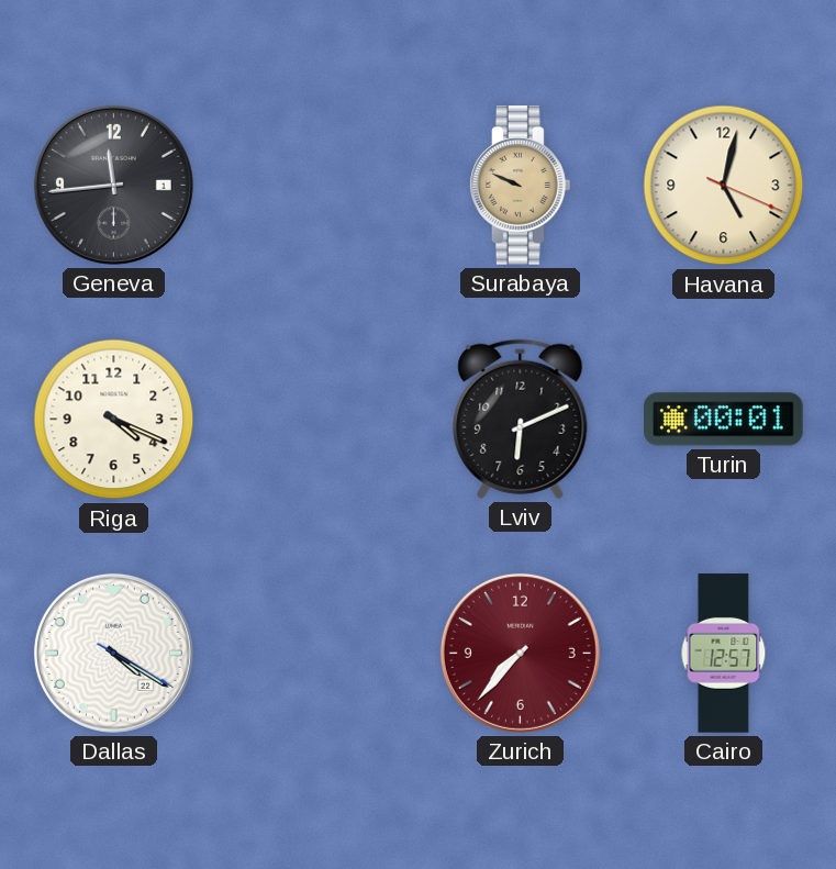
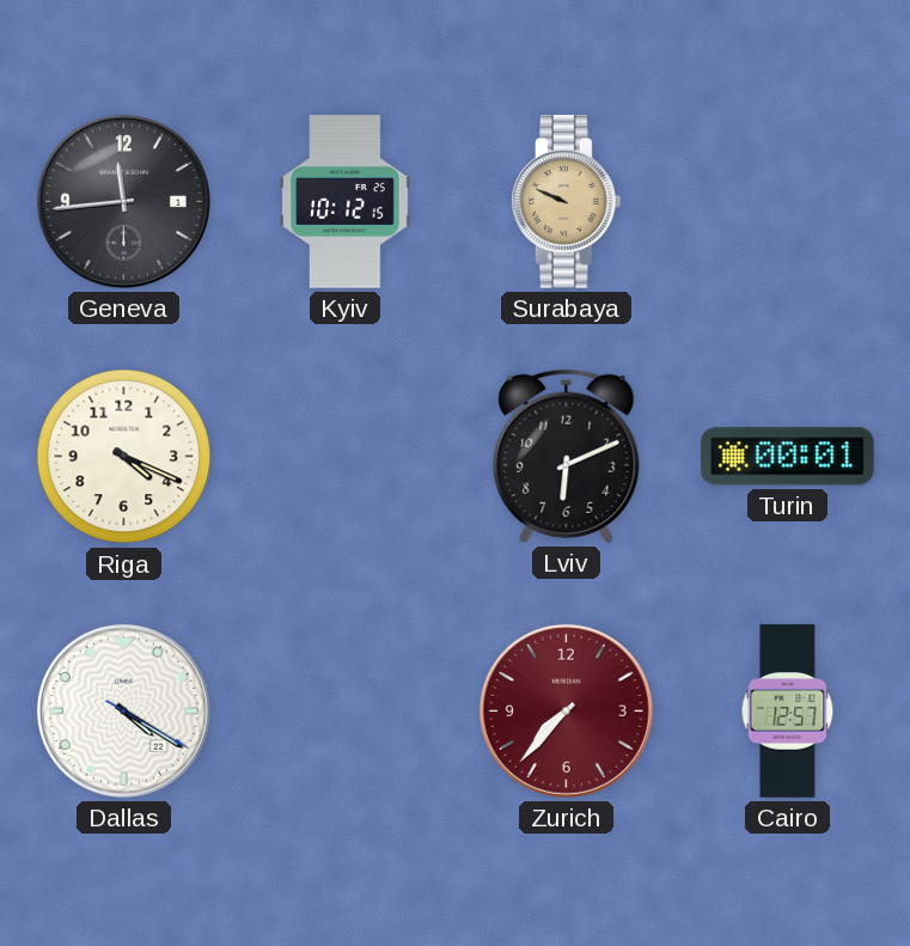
Kyiv: none -> 10:12 (346, 202)
Havana: 5:02 -> none (724, 186)
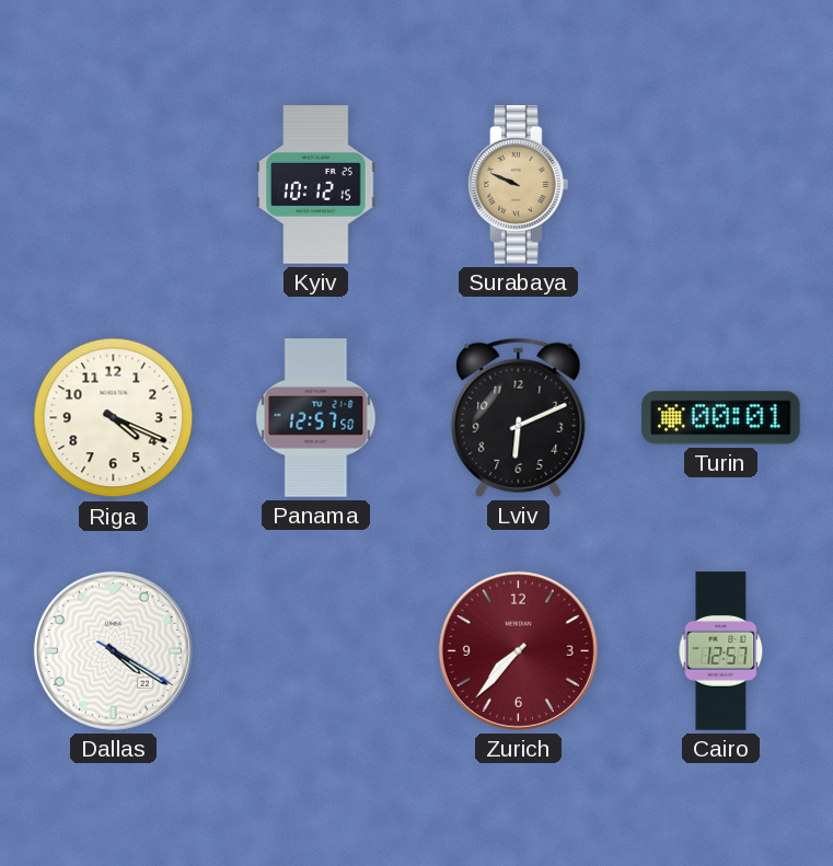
Geneva: 11:44 -> none (123, 201)
Panama: none -> 12:57 (316, 418)
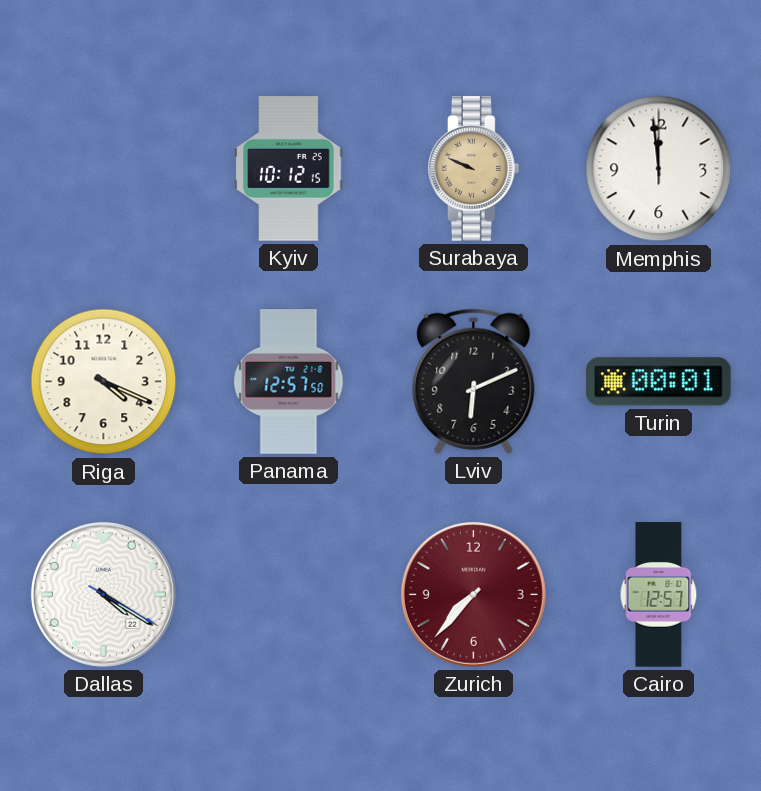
Memphis: none -> 11:59 (659, 169)
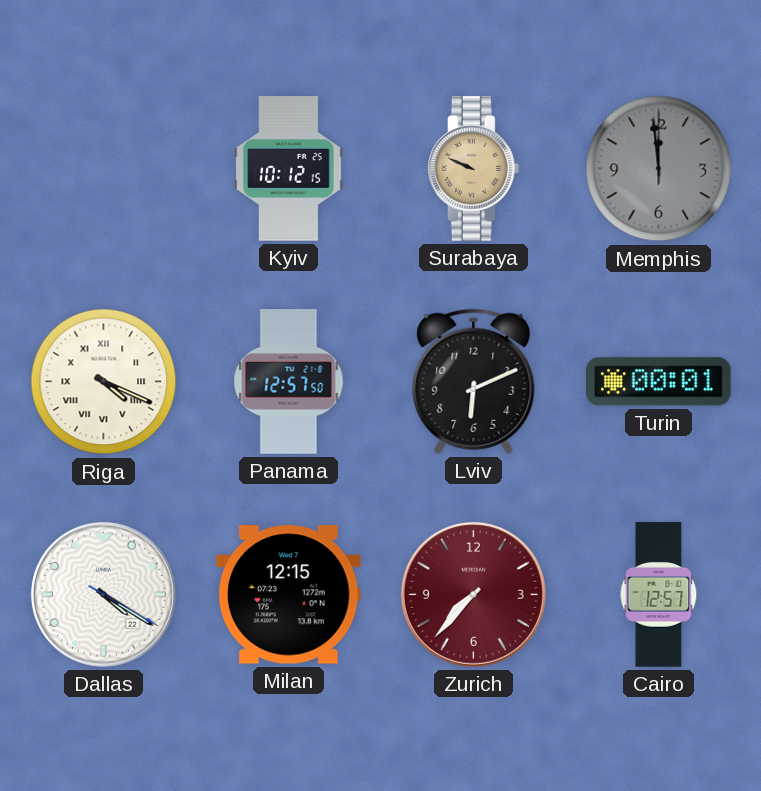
Memphis dial: white -> grey (659, 169)
Riga numerals: Arabic -> Roman (104, 382)
Milan: none -> 12:15 (289, 595)
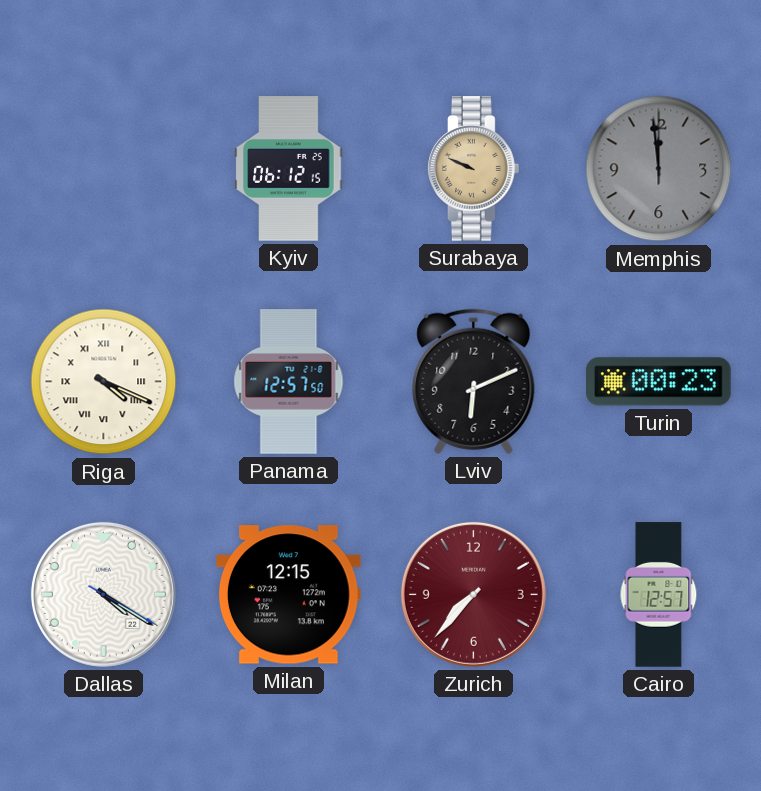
Kyiv: 10:12 -> 06:12 (289, 169)
Turin: 00:01 -> 00:23 (659, 382)
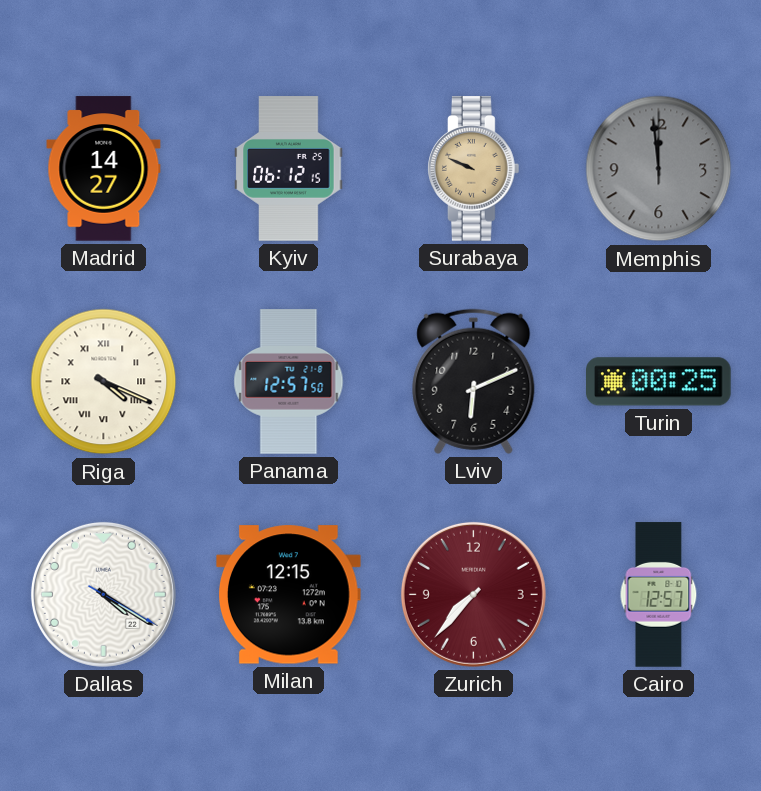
Madrid: none -> 14:27 (104, 169)
Turin: 00:23 -> 00:25 (659, 382)
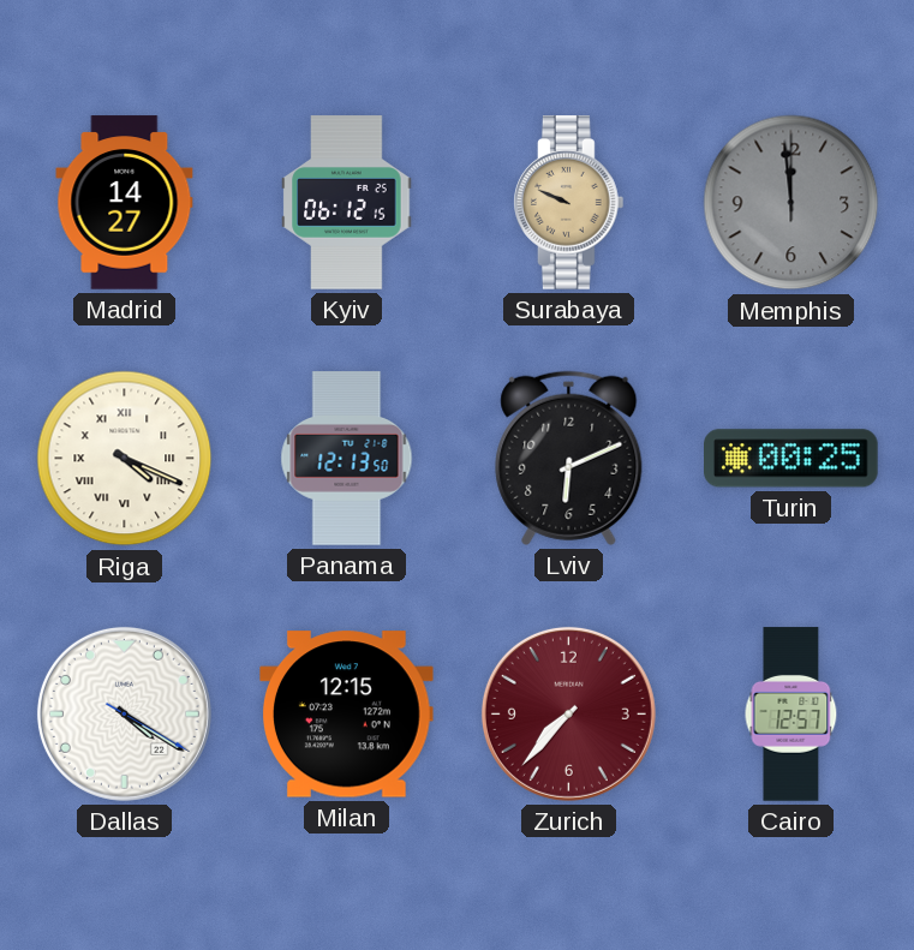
Panama: 12:57 -> 12:13 (347, 459)
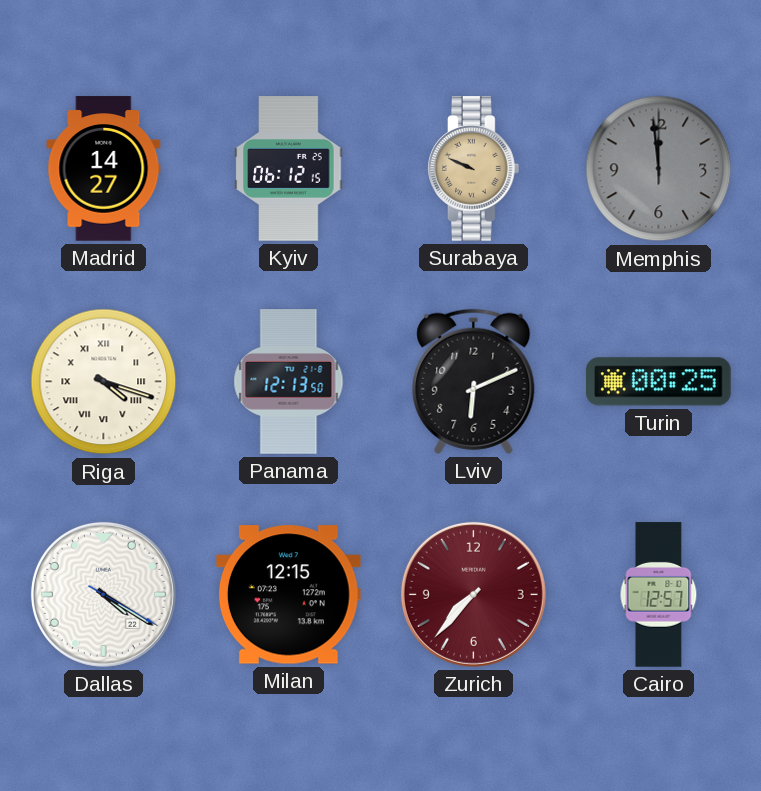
Riga: 4:19 -> 4:18 (104, 382)
